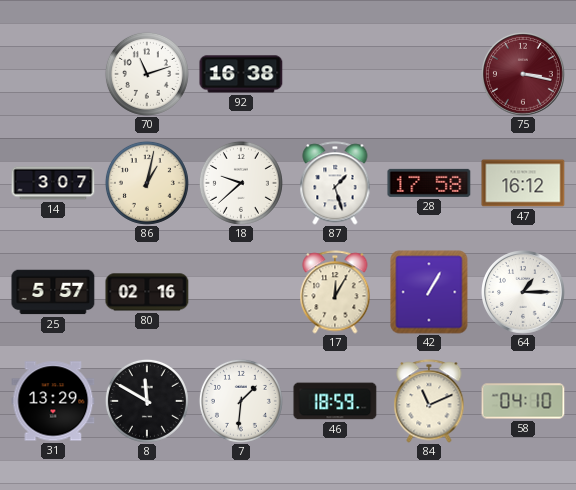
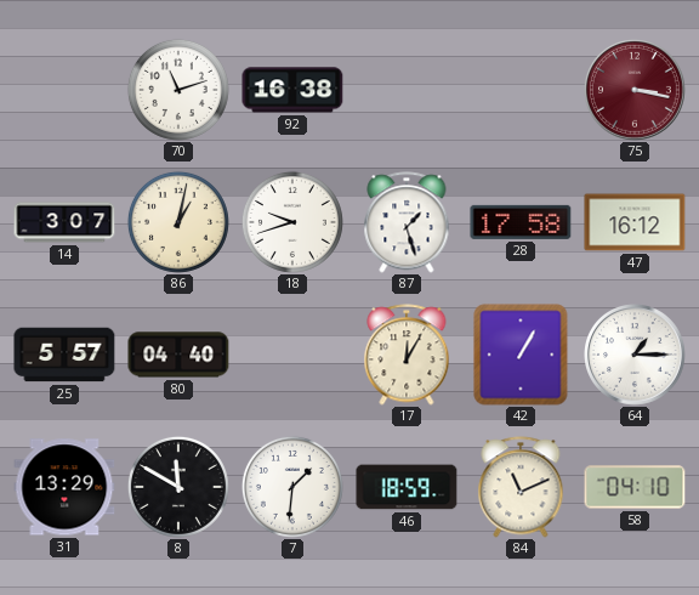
18: 9:38 -> 9:42 (292, 222)
80: 02:16 -> 04:40 (178, 355)
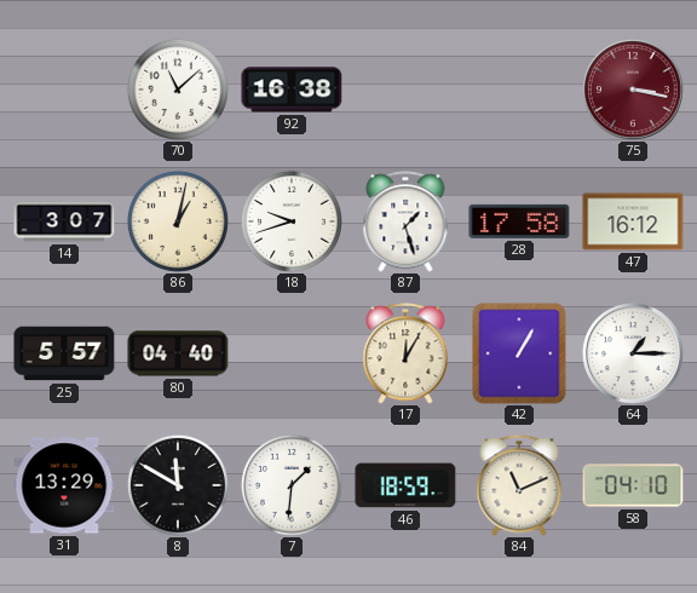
70: 11:12 -> 11:08 (178, 90)
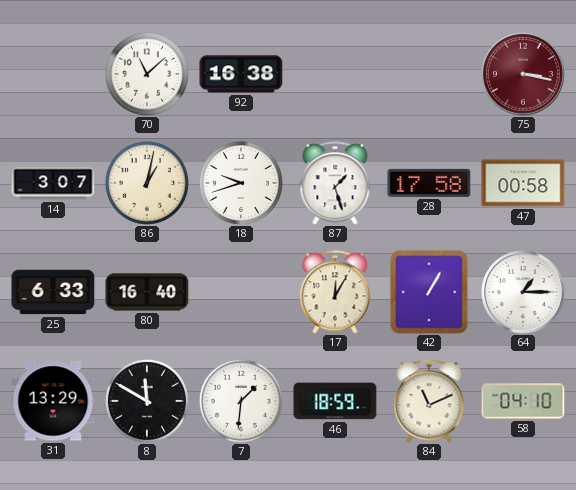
47: 16:12 -> 00:58 (523, 183)
25: 5:57 -> 6:33 (53, 292)
80: 04:40 -> 16:40 (147, 292)
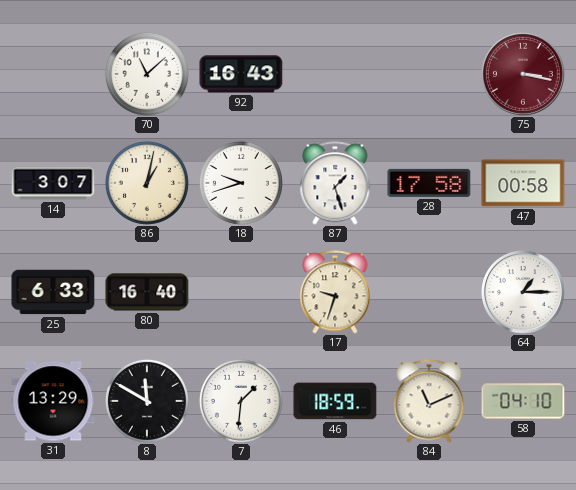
92: 16:38 -> 16:43 (241, 74)
17: 12:05 -> 9:33 (335, 292)
42: 1:05 -> none (429, 292)
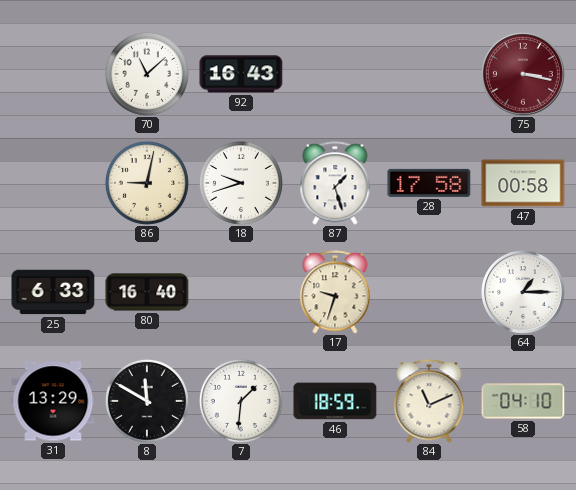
14: 3:07 -> none (53, 183)
86: 1:02 -> 9:02 (147, 183)
